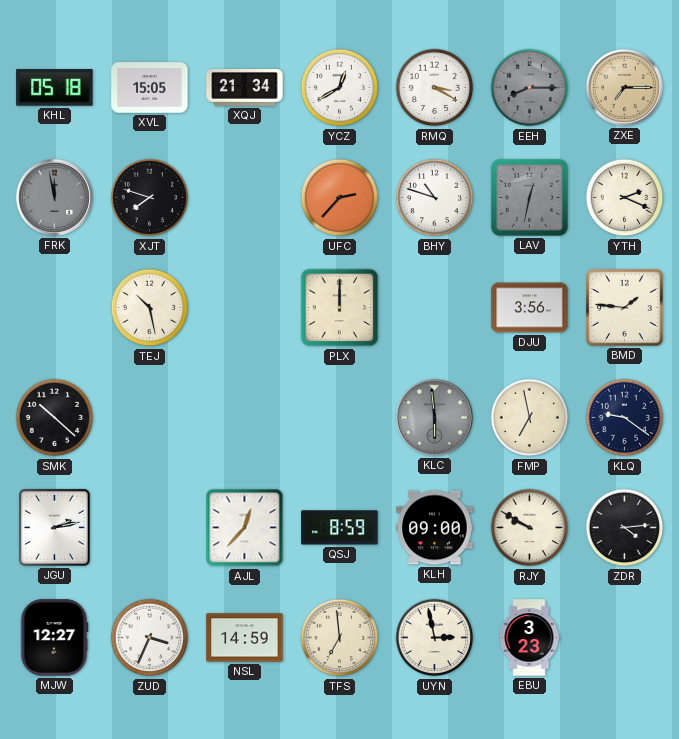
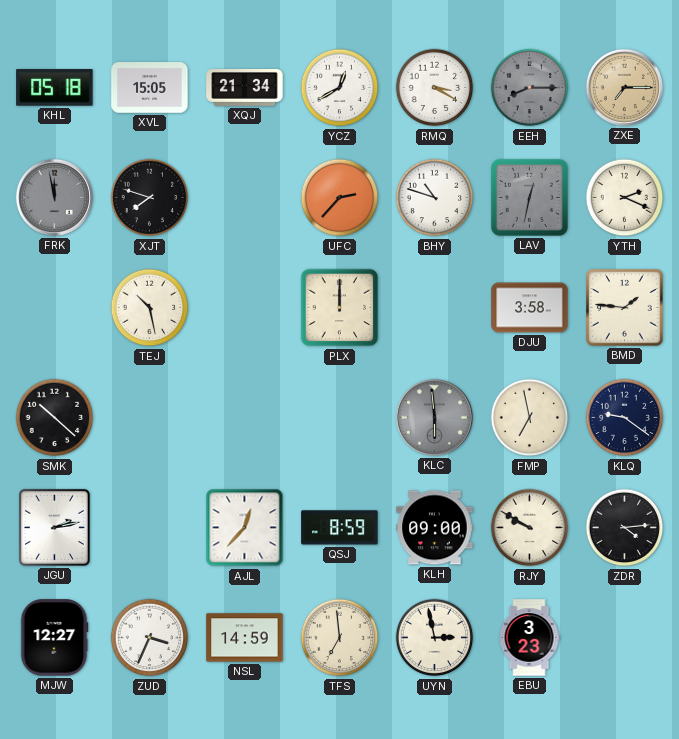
DJU: 3:56 -> 3:58 (530, 308)
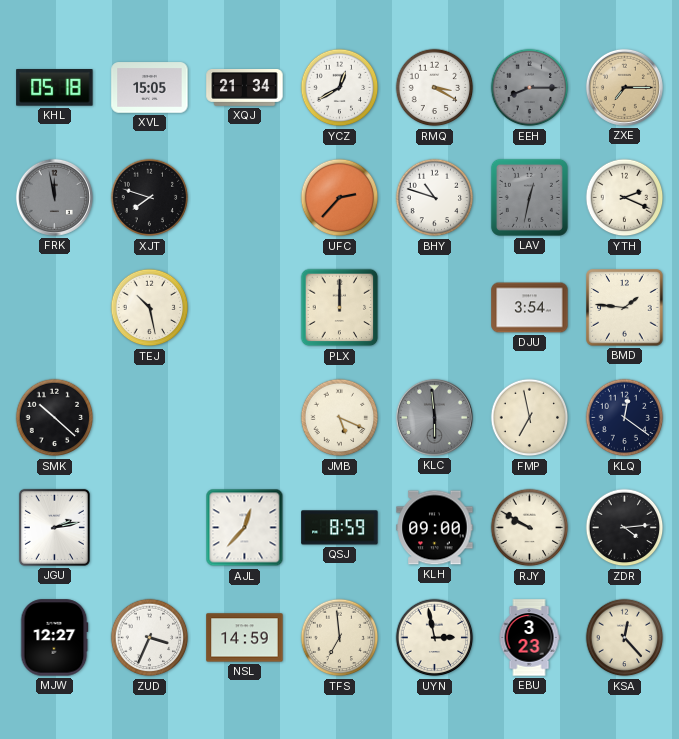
DJU: 3:58 -> 3:54 (530, 308)
JMB: none -> 5:19 (340, 418)
KLQ: 9:21 -> 12:21 (625, 418)
KSA: none -> 12:23 (625, 638)
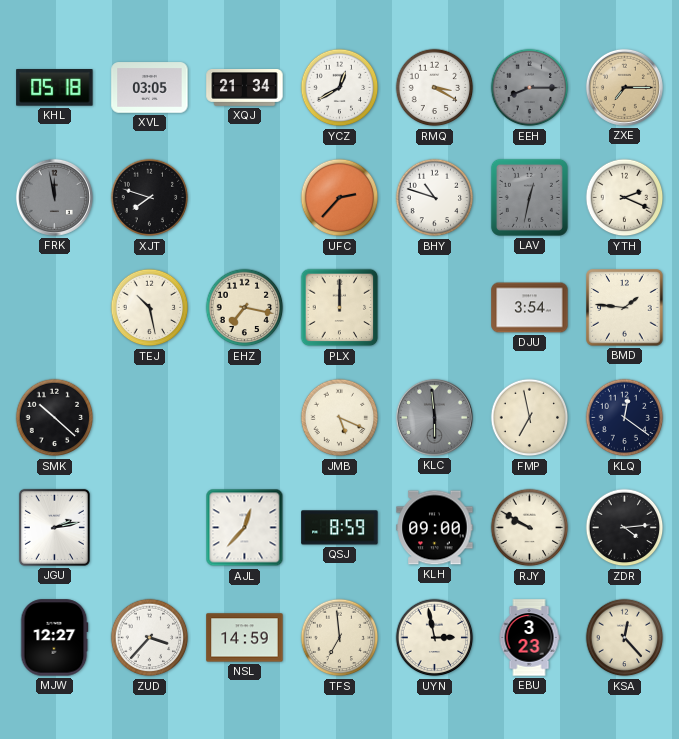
XVL: 15:05 -> 03:05 (150, 88)
EHZ: none -> 7:17 (245, 308)
ZUD: 3:34 -> 3:37 (150, 638)
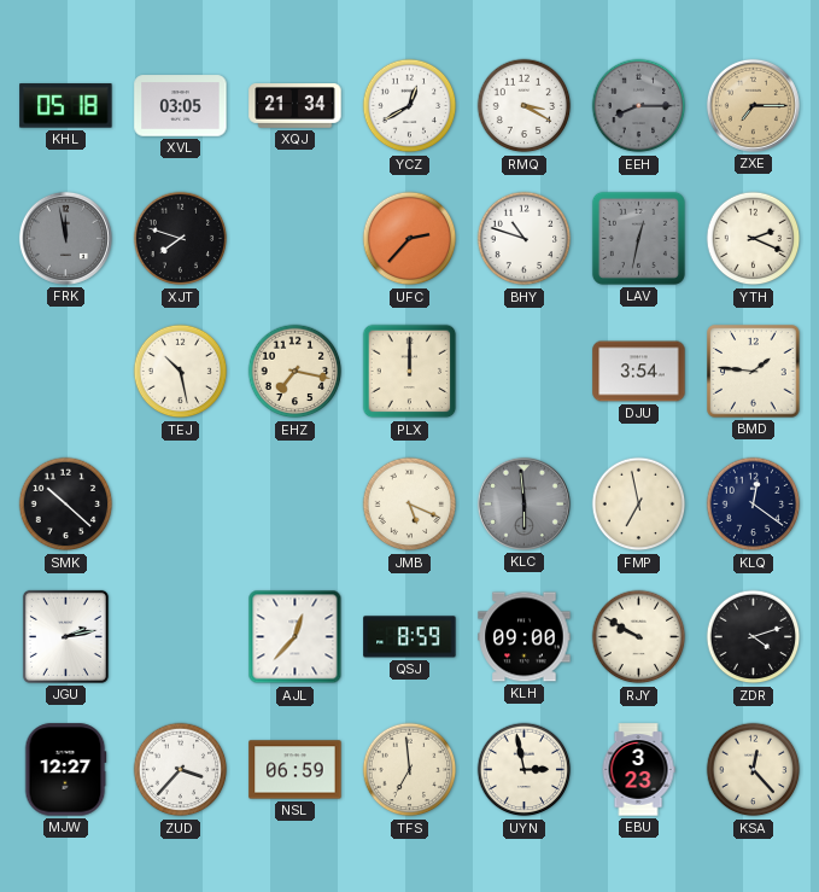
ZDR: 4:14 -> 4:12 (754, 637)
NSL: 14:59 -> 06:59 (296, 770)
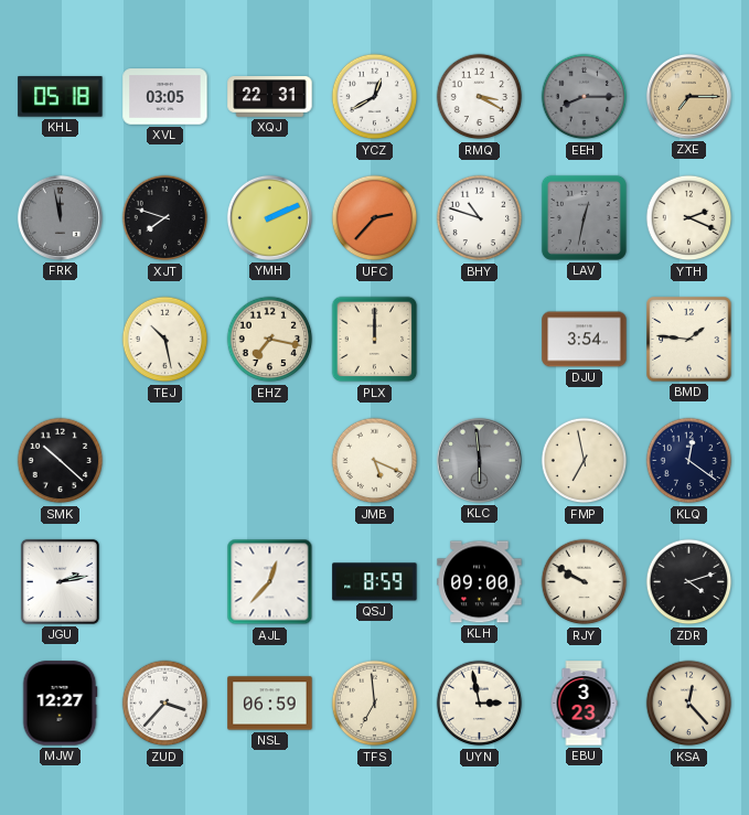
XQJ: 21:34 -> 22:31 (270, 97)
YMH: none -> 2:11 (269, 217)
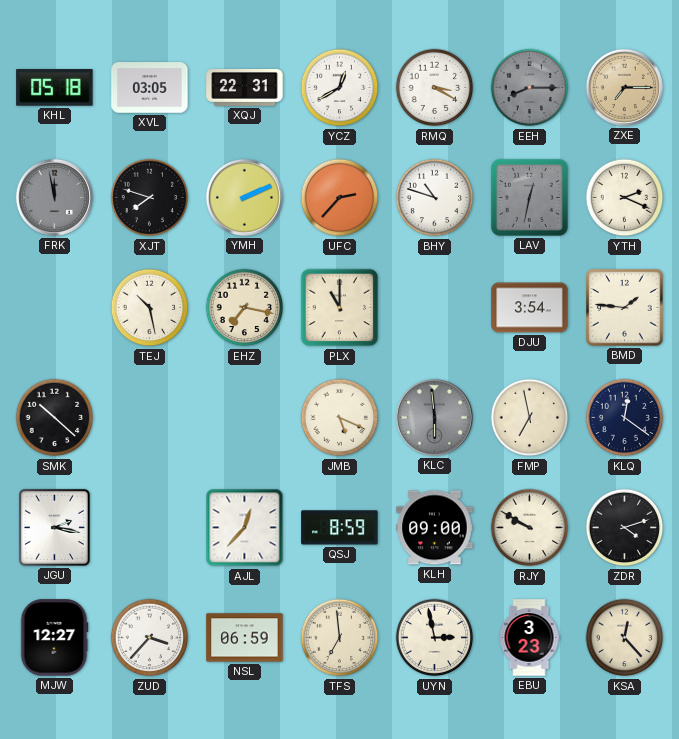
PLX: 12:00 -> 11:00 (340, 308)
JGU: 2:13 -> 2:17 (54, 527)
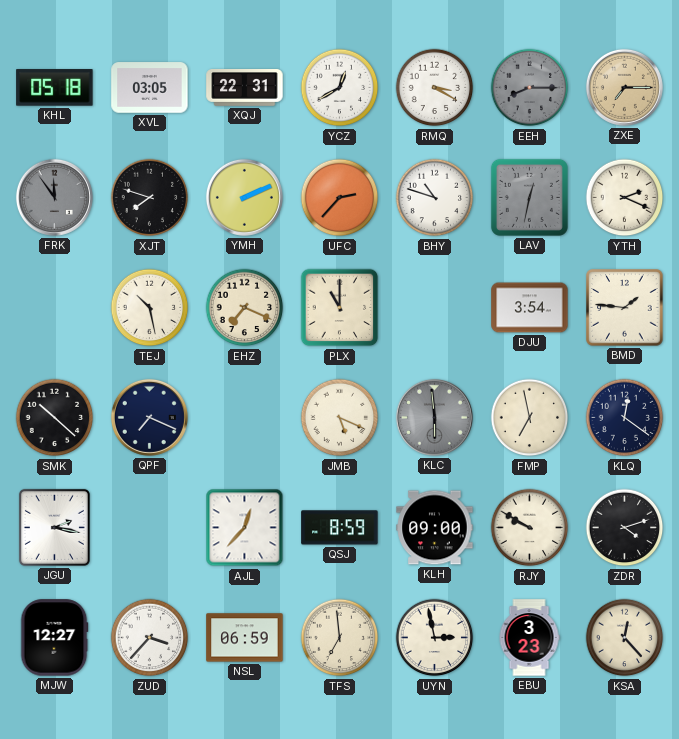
FRK: 11:58 -> 11:54 (54, 197)
EHZ: 7:17 -> 7:19 (245, 308)
QPF: none -> 7:19 (149, 417)
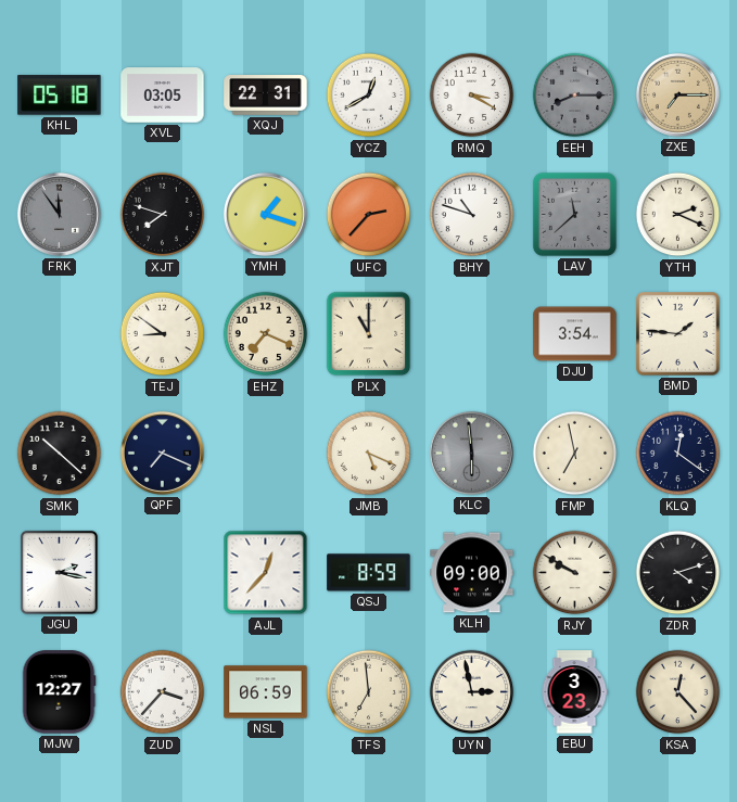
YMH: 2:11 -> 1:18 (265, 214)
LAV: 12:32 -> 11:38 (574, 214)
TEJ: 10:28 -> 8:51 (163, 334)
